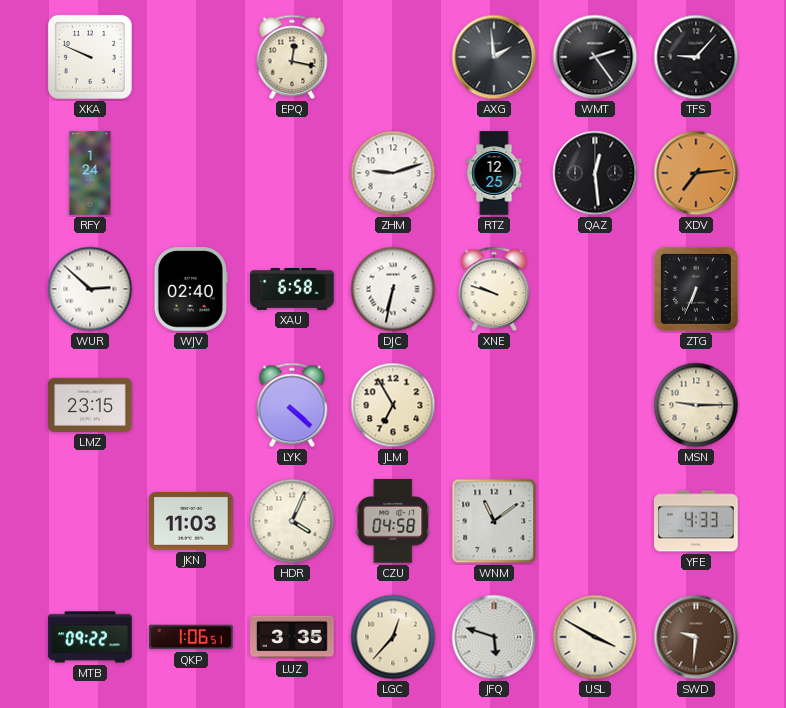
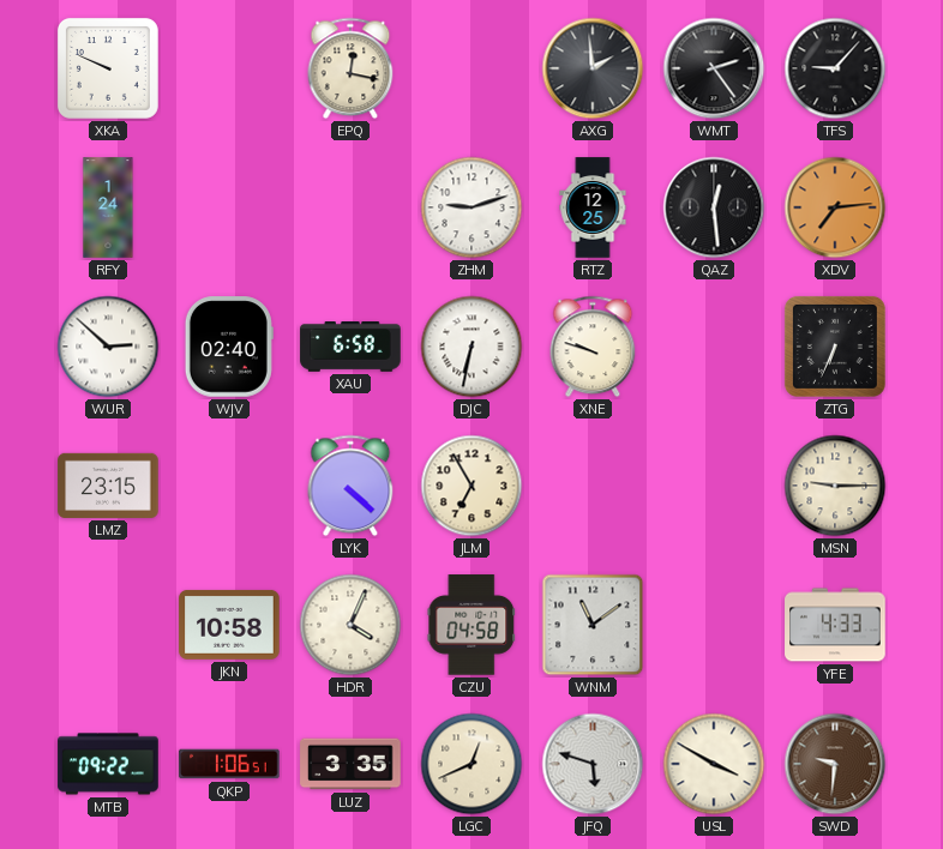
JKN: 11:03 -> 10:58 (229, 625)
LGC: 12:37 -> 12:41 (472, 764)
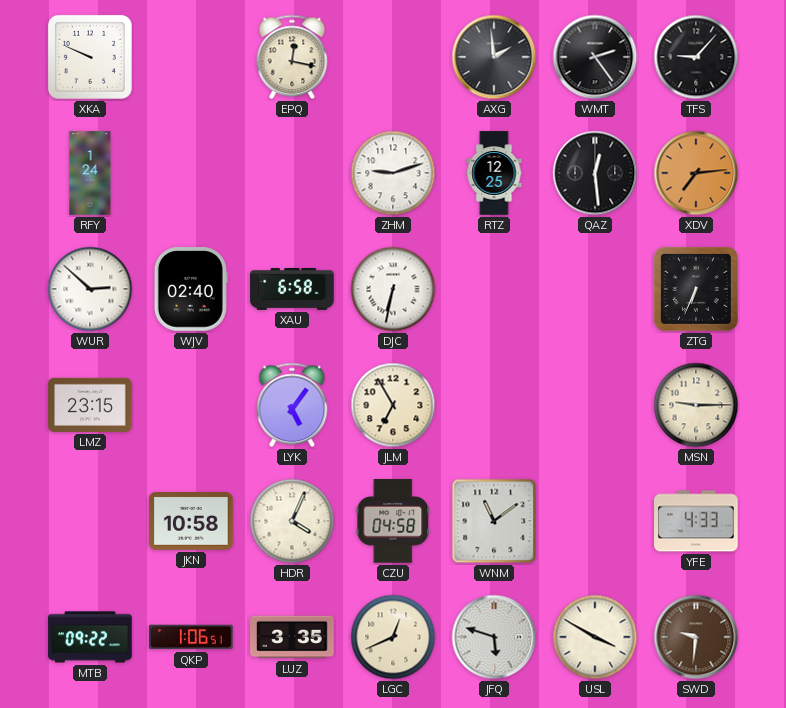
XNE: 9:48 -> none (593, 347)
LYK: 4:22 -> 5:06 (292, 405)
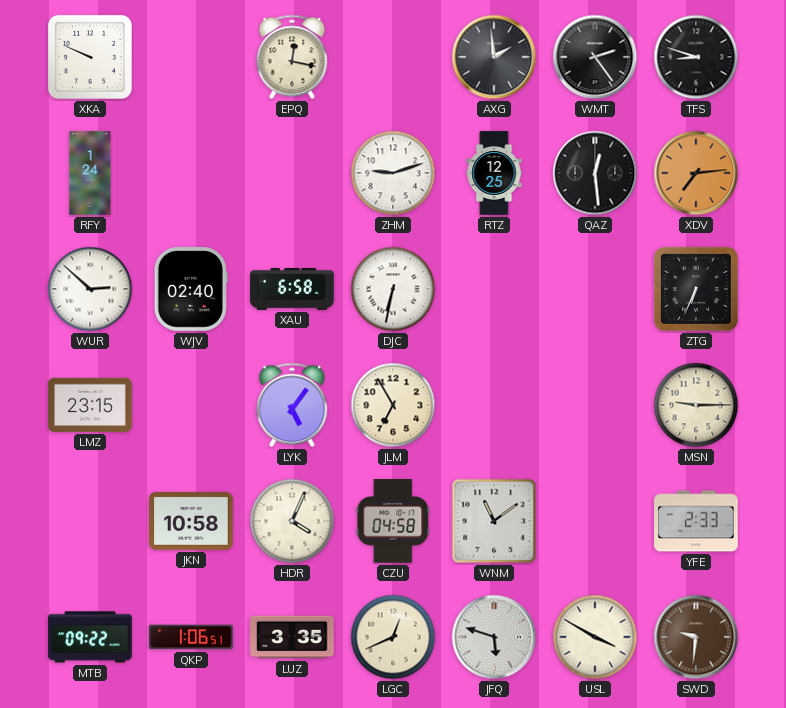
TFS: 9:07 -> 8:48 (696, 57)
YFE: 4:33 -> 2:33 (696, 521)
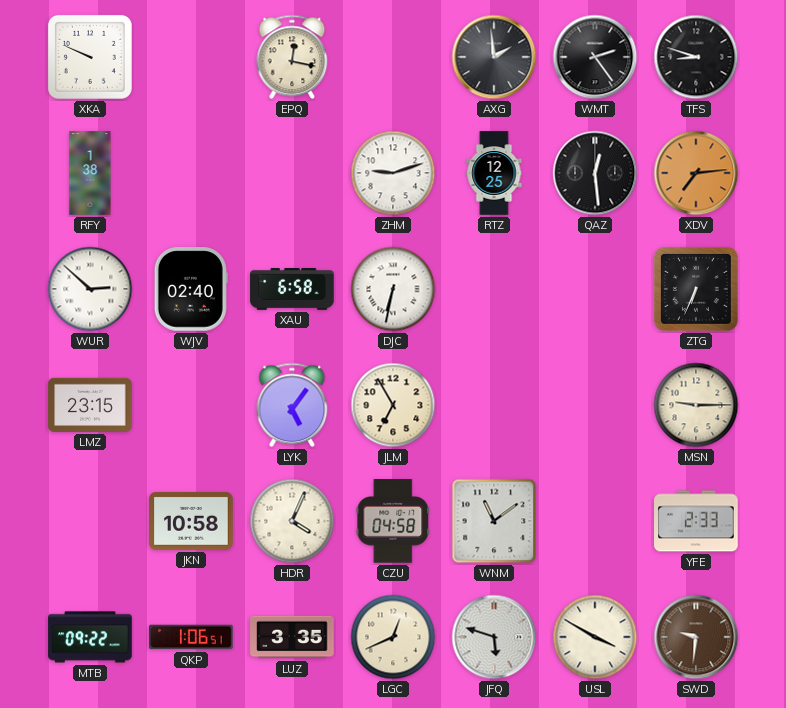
RFY: 1:24 -> 1:38 (90, 173)
